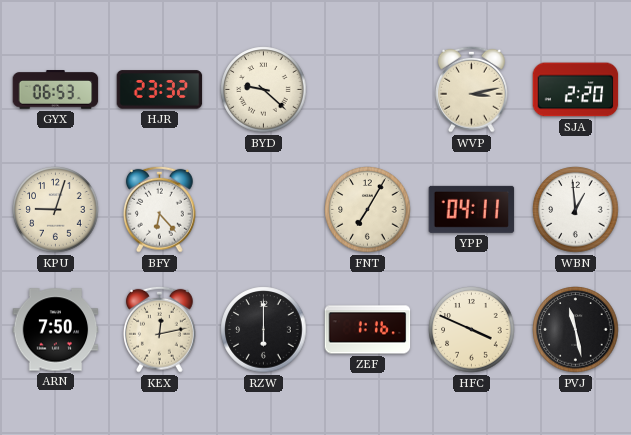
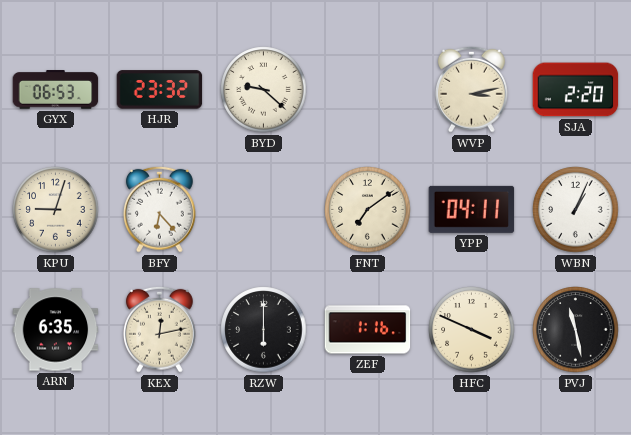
FNT: 7:05 -> 7:09 (368, 210)
WBN: 12:59 -> 1:04 (576, 210)
ARN: 7:50 -> 6:35 (56, 330)
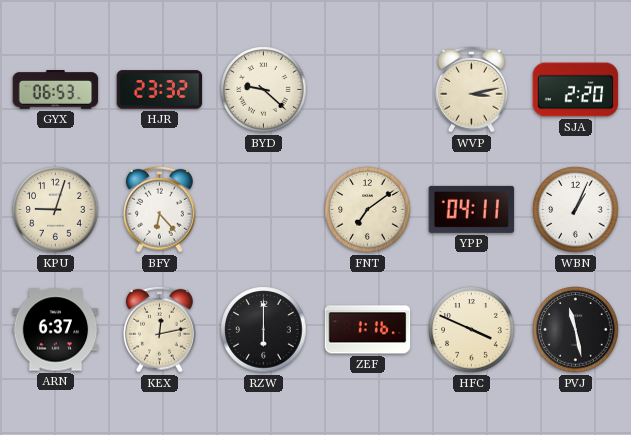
ARN: 6:35 -> 6:37 (56, 330)
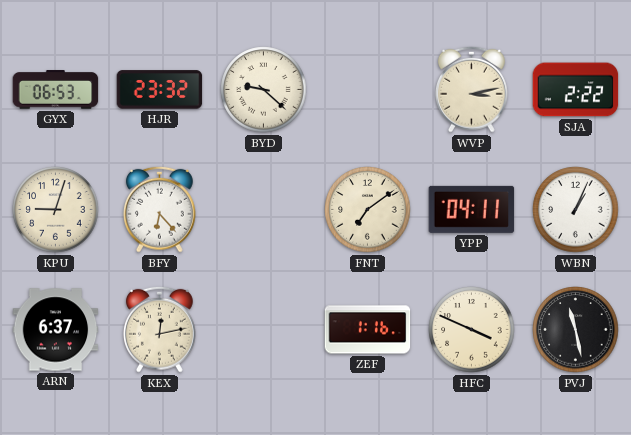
SJA: 2:20 -> 2:22 (576, 90)
RZW: 6:00 -> none (264, 330)
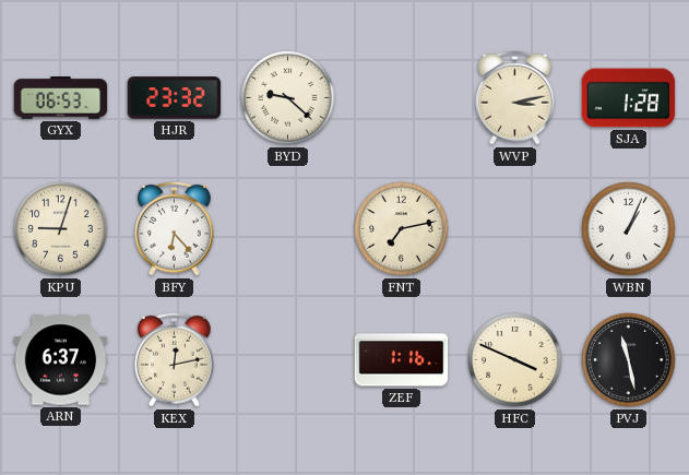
SJA: 2:22 -> 1:28 (629, 98)
FNT: 7:09 -> 7:13 (402, 229)
YPP: 04:11 -> none (472, 209)
